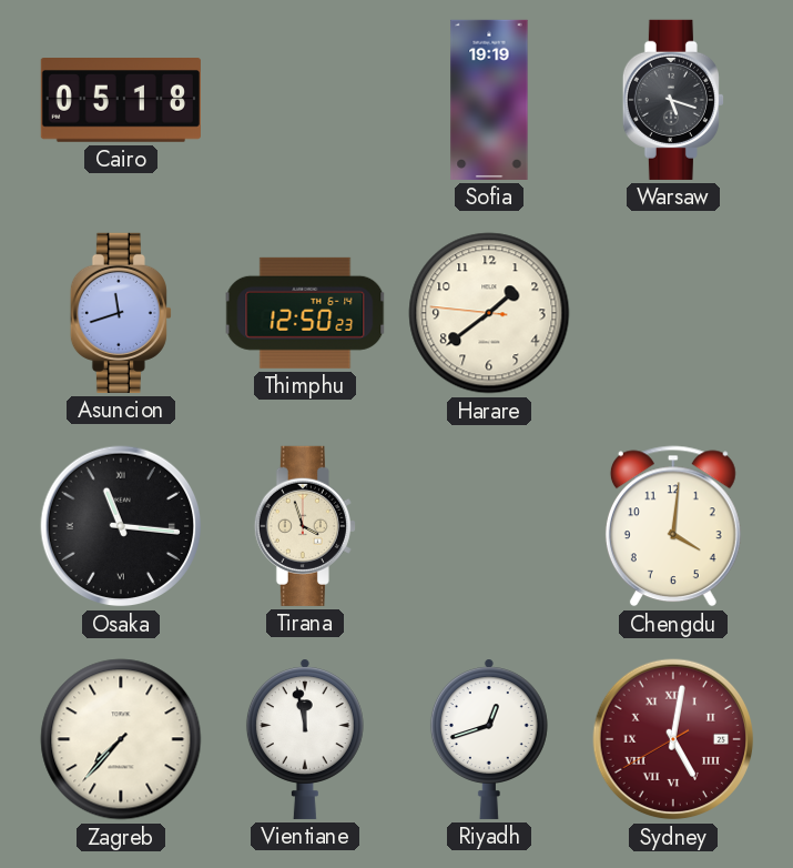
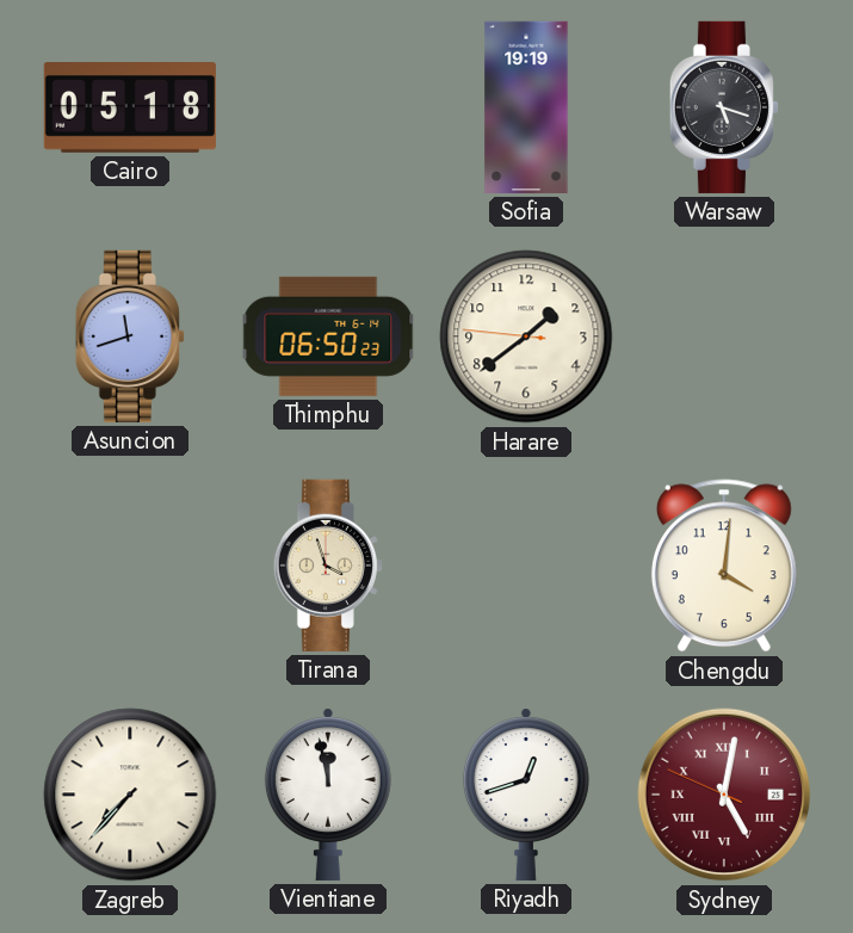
Thimphu: 12:50 -> 06:50 (328, 336)
Osaka: 11:16 -> none (121, 526)
Sydney: 5:01:40 -> 5:01:49 (724, 795)
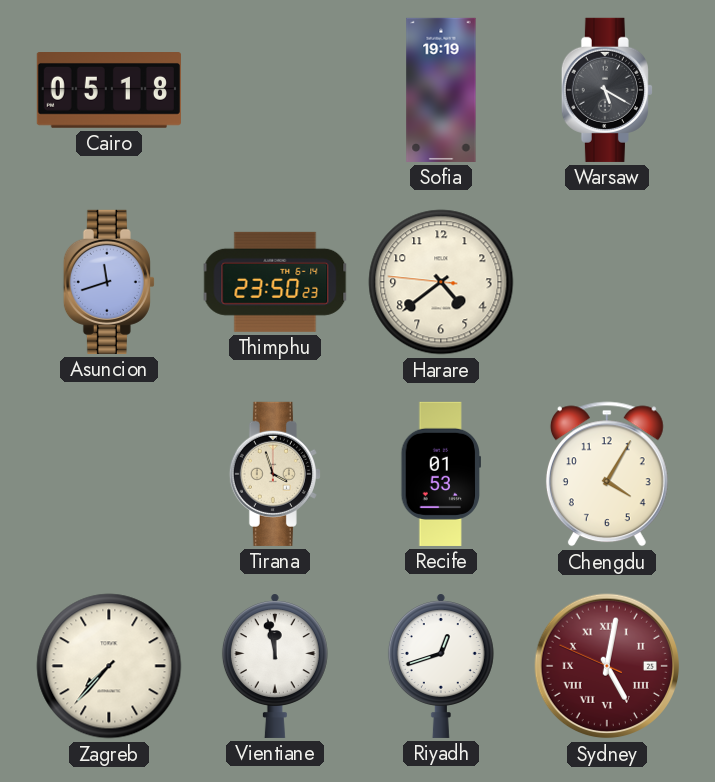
Warsaw: 5:18 -> 5:20 (607, 90)
Thimphu: 06:50 -> 23:50 (275, 282)
Harare: 1:38 -> 4:38 (441, 282)
Recife: none -> 01:53 (440, 474)
Chengdu: 4:01 -> 4:05 (607, 474)
